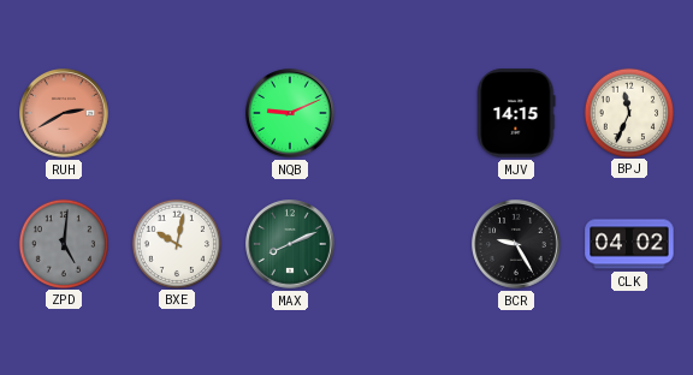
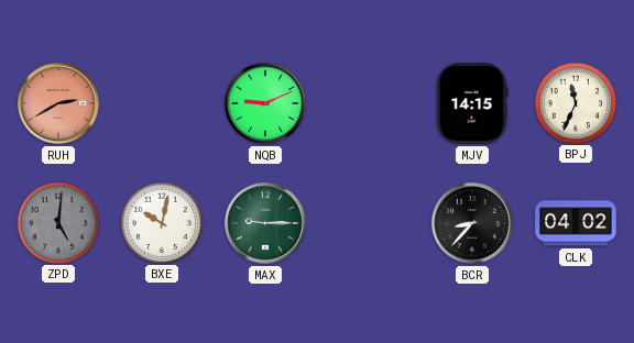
MAX: 8:11 -> 9:15 (266, 224)
BCR: 9:25 -> 8:37 (473, 224)
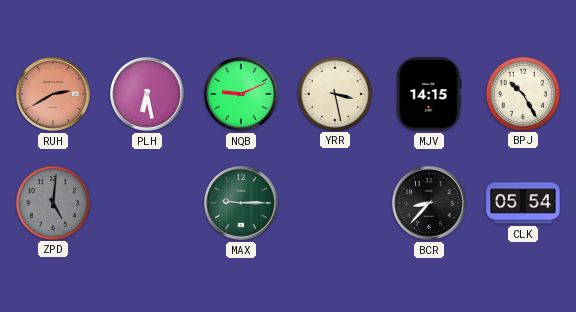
PLH: none -> 6:28 (148, 95)
YRR: none -> 3:28 (334, 93)
BPJ: 11:34 -> 10:25 (522, 93)
BXE: 10:02 -> none (161, 222)
CLK: 04:02 -> 05:54 (523, 203)
